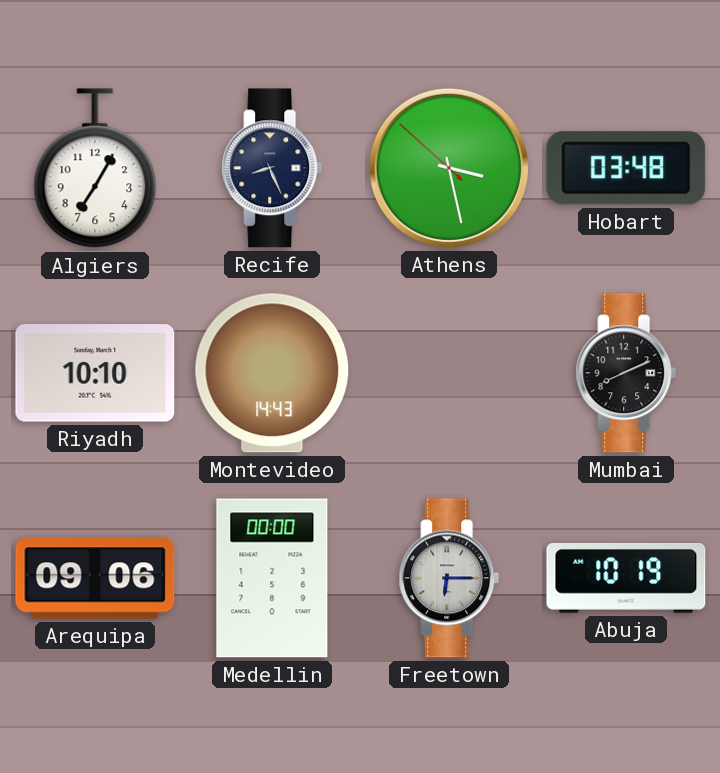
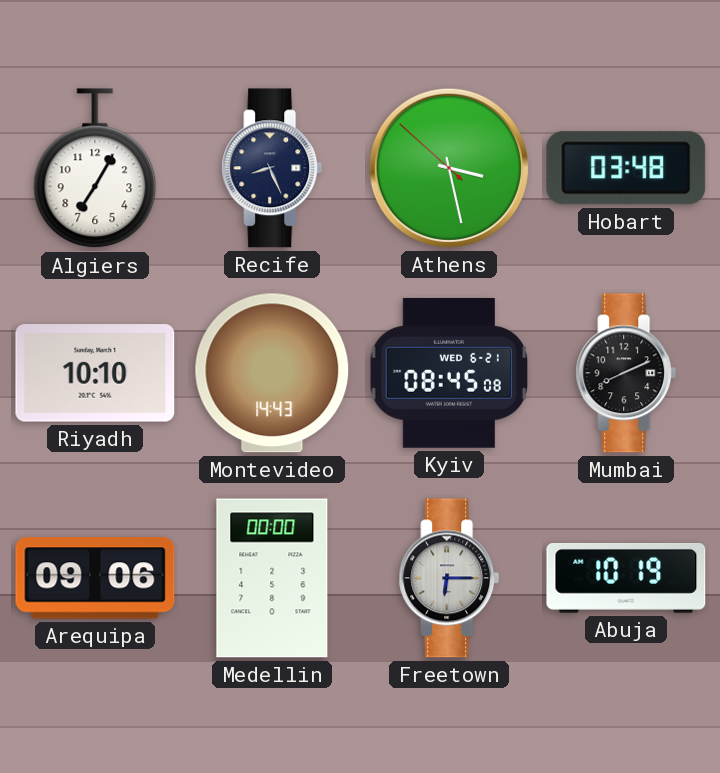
Kyiv: none -> 08:45 (449, 373)
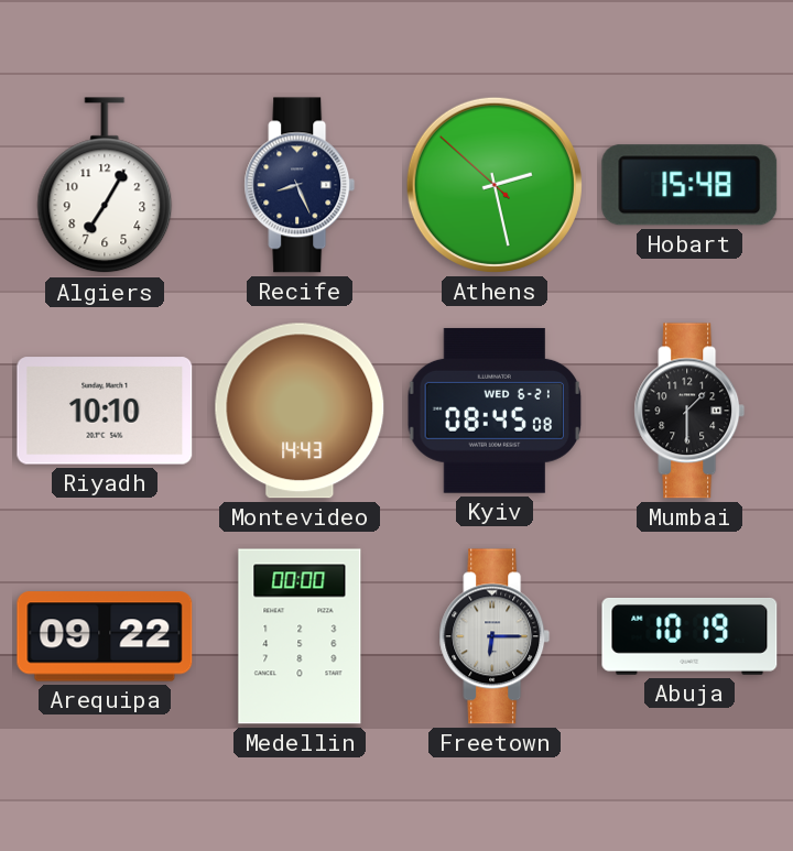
Athens: 3:27 -> 2:27 (495, 185)
Hobart: 03:48 -> 15:48 (689, 185)
Mumbai: 8:11 -> 1:30 (689, 411)
Arequipa: 09:06 -> 09:22 (105, 636)
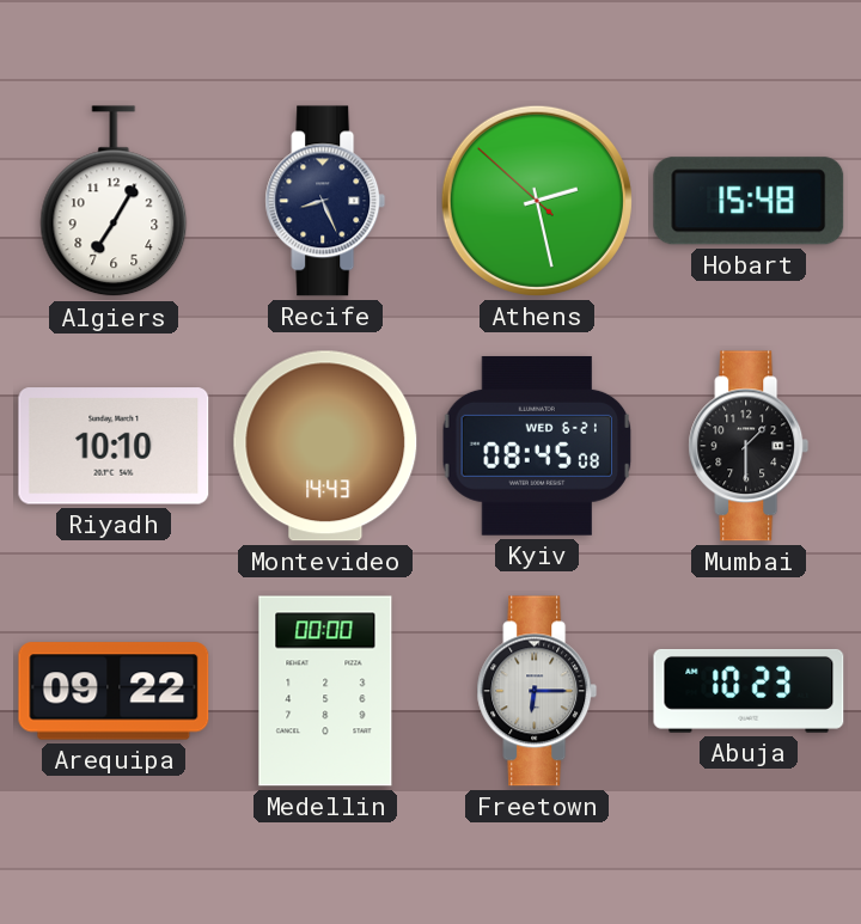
Abuja: 10:19 -> 10:23 (749, 692)
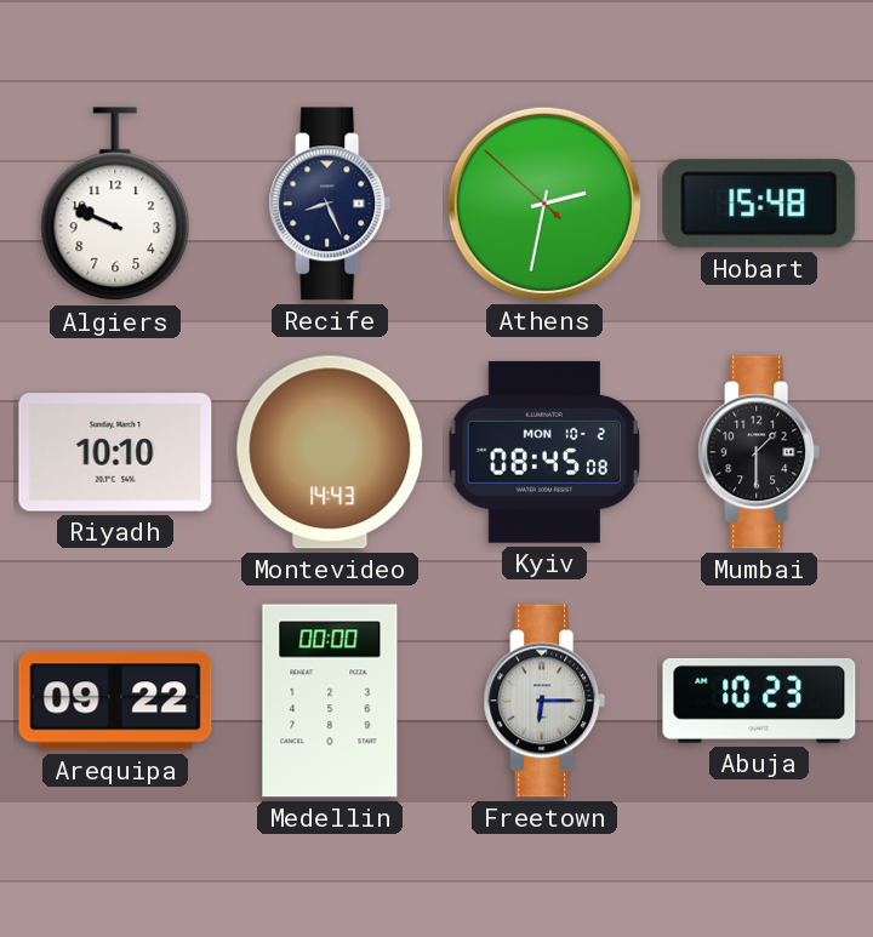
Algiers: 7:05 -> 9:49 (115, 205)
Athens: 2:27 -> 2:31 (544, 204)
Kyiv date: WED 6-21 -> MON 10-2 (544, 452)
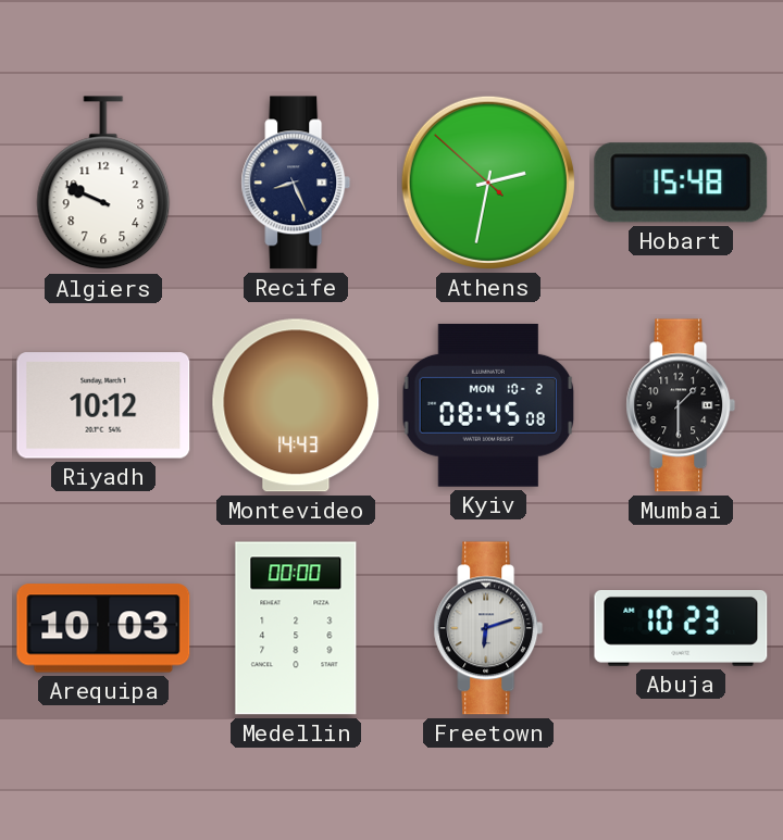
Riyadh: 10:10 -> 10:12 (103, 405)
Arequipa: 09:22 -> 10:03 (103, 628)
Freetown: 6:15 -> 6:12 (488, 628)
